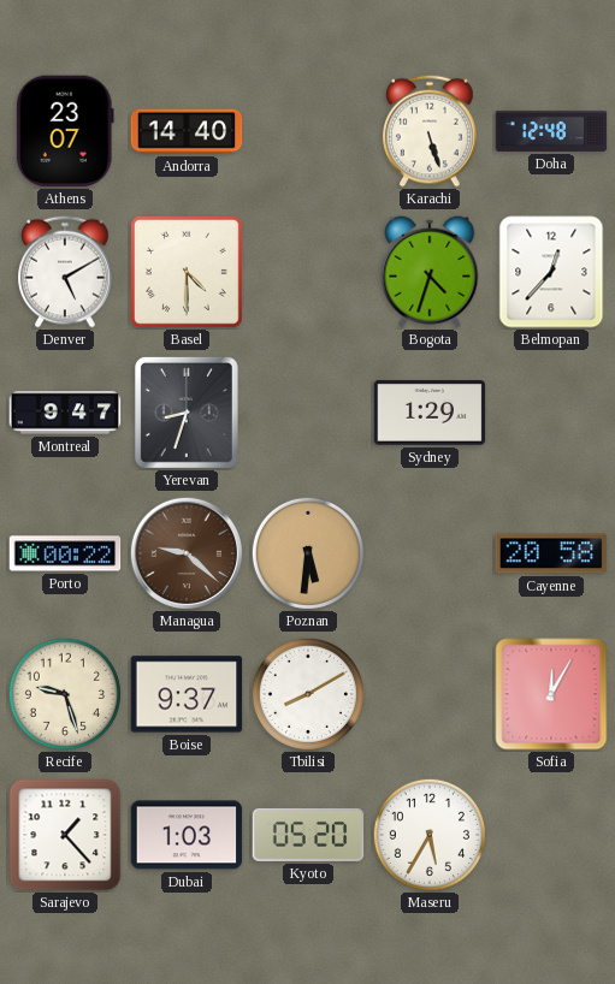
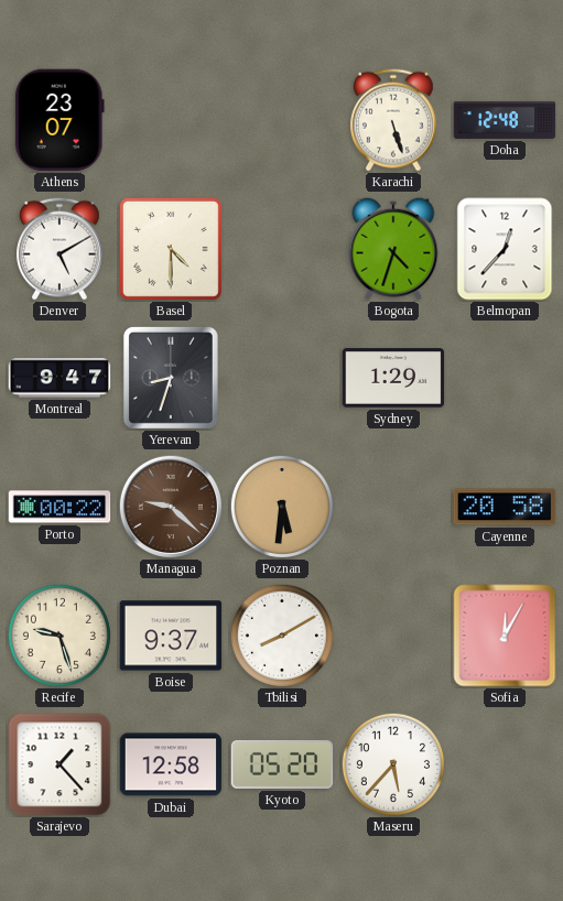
Andorra: 14:40 -> none (187, 131)
Dubai: 1:03 -> 12:58 (171, 764)
Maseru: 5:35 -> 5:37 (393, 764)
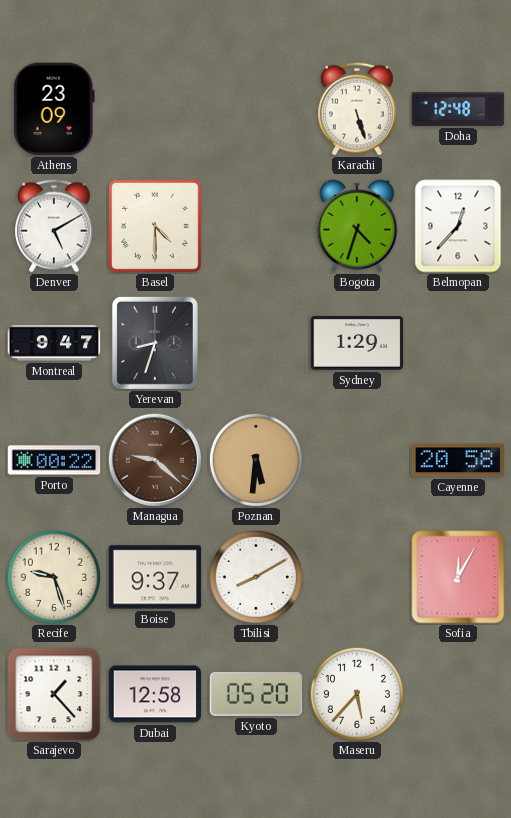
Athens: 23:07 -> 23:09 (54, 109)
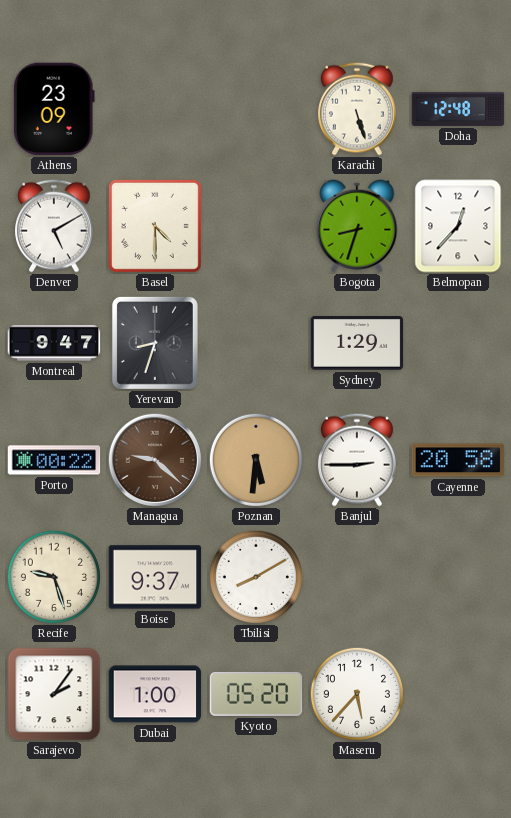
Bogota: 4:33 -> 8:33 (357, 226)
Banjul: none -> 2:45 (358, 460)
Sofia: 12:05 -> none (458, 577)
Sarajevo: 1:23 -> 2:06 (54, 694)
Dubai: 12:58 -> 1:00 (155, 694)
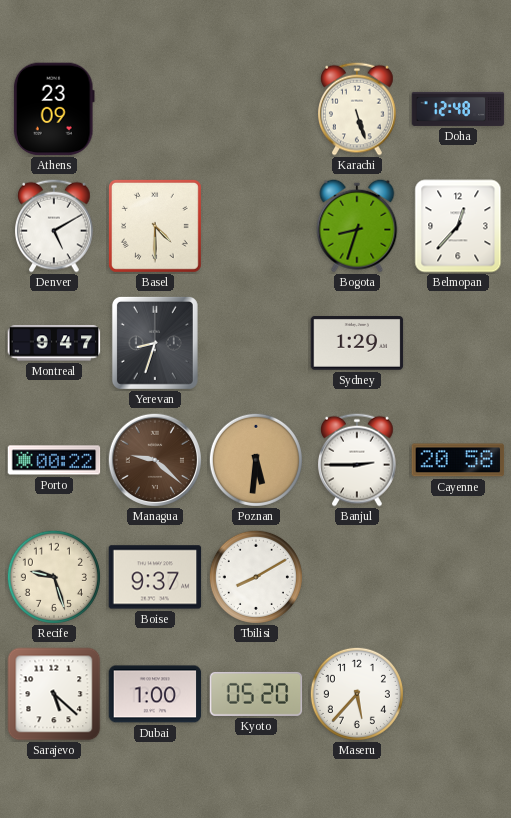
Sarajevo: 2:06 -> 5:22 (54, 694)
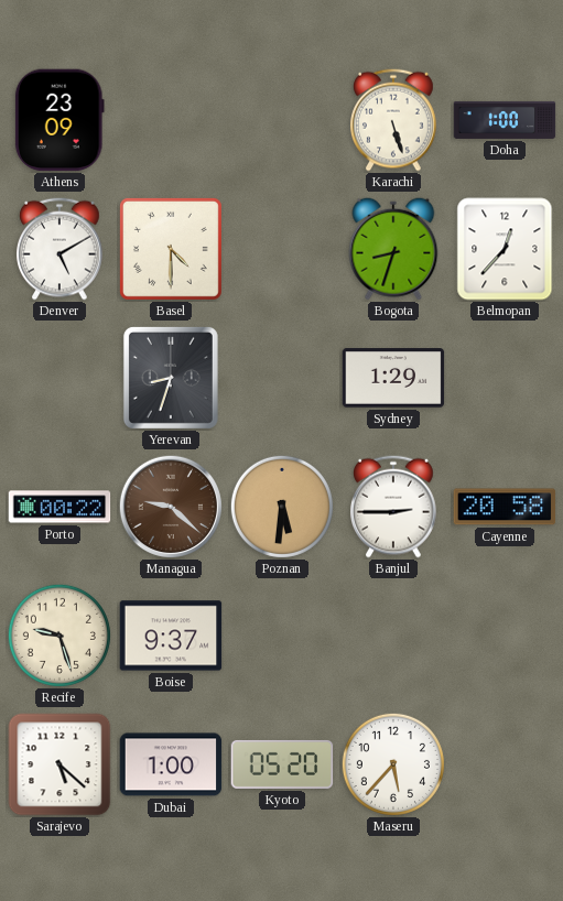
Doha: 12:48 -> 1:00 (505, 120)
Montreal: 9:47 -> none (54, 343)
Tbilisi: 8:10 -> none (256, 577)
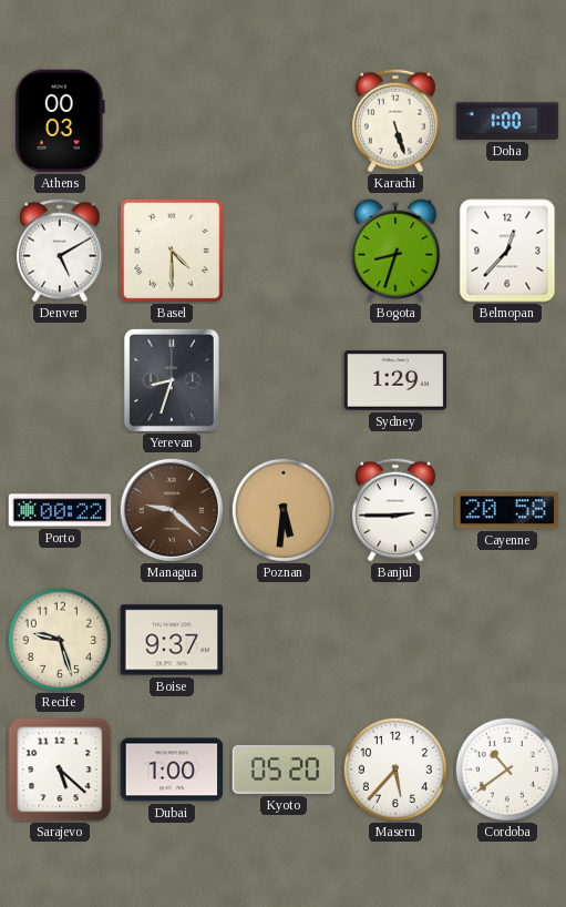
Athens: 23:09 -> 00:03 (60, 121)
Cordoba: none -> 10:39 (507, 770)
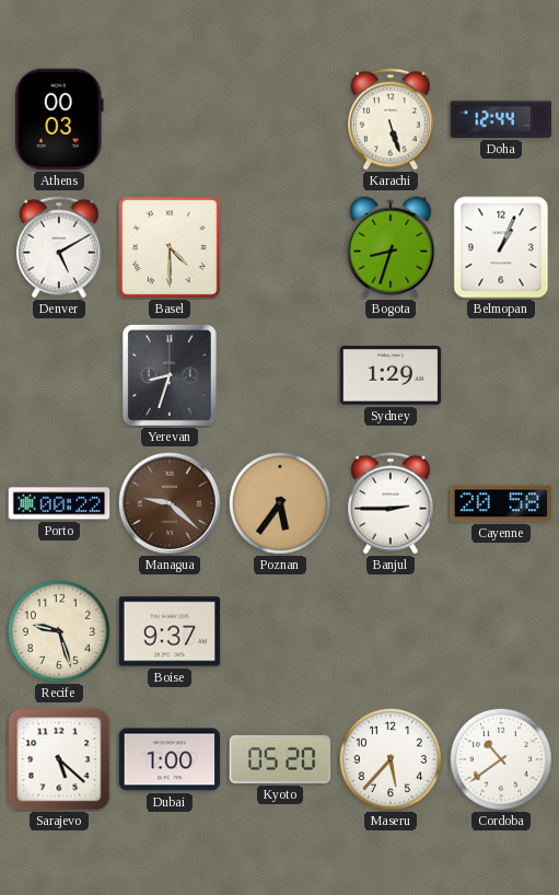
Doha: 1:00 -> 12:44 (501, 119)
Belmopan: 12:37 -> 1:04 (501, 247)
Poznan: 5:31 -> 5:36 (280, 503)
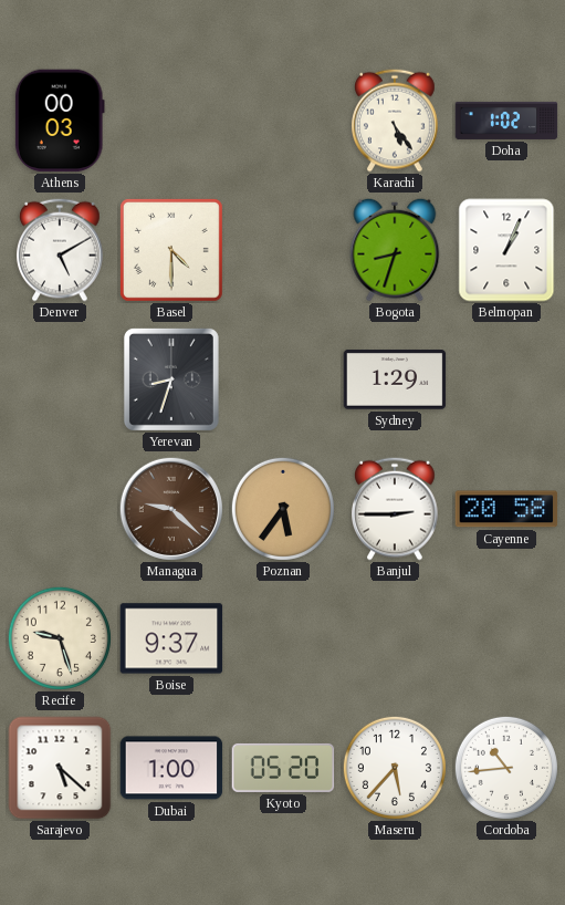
Karachi: 5:27 -> 5:24 (396, 121)
Doha: 12:44 -> 1:02 (506, 121)
Porto: 00:22 -> none (59, 503)
Cordoba: 10:39 -> 10:44 (506, 768)
